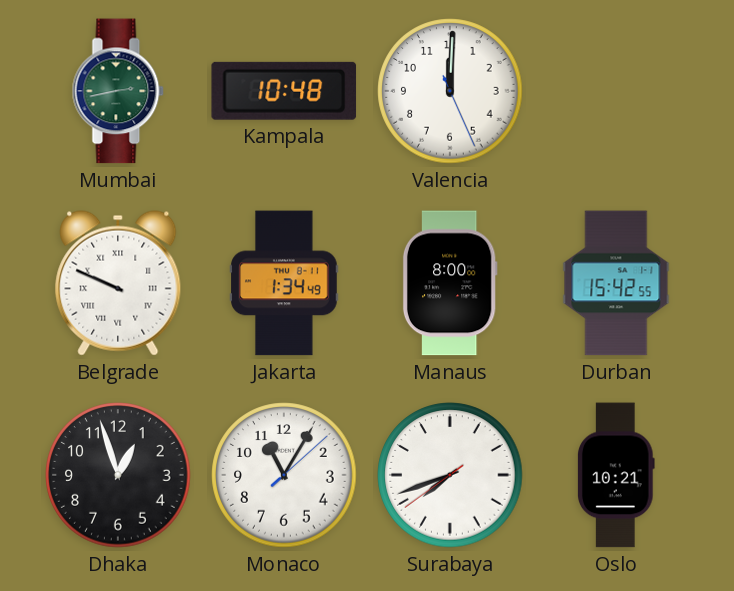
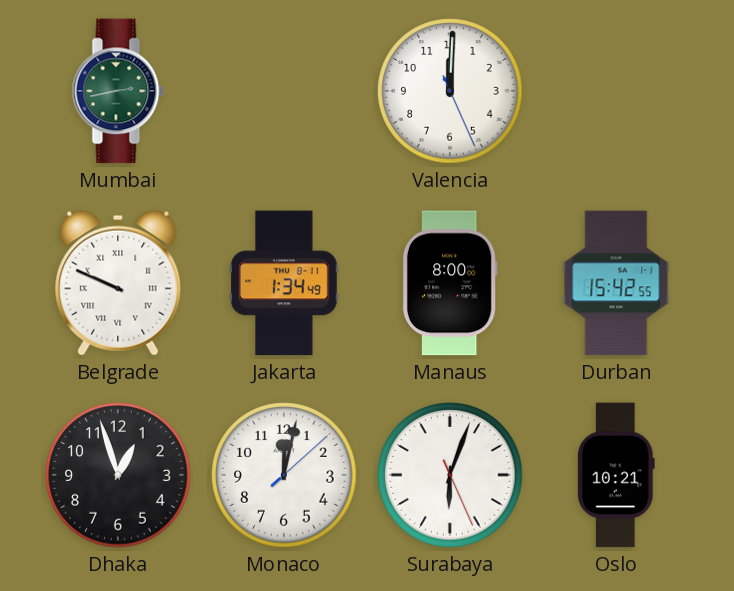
Kampala: 10:48 -> none (284, 91)
Monaco: 11:05 -> 12:02 (284, 475)
Surabaya: 7:41 -> 6:03 (450, 475)
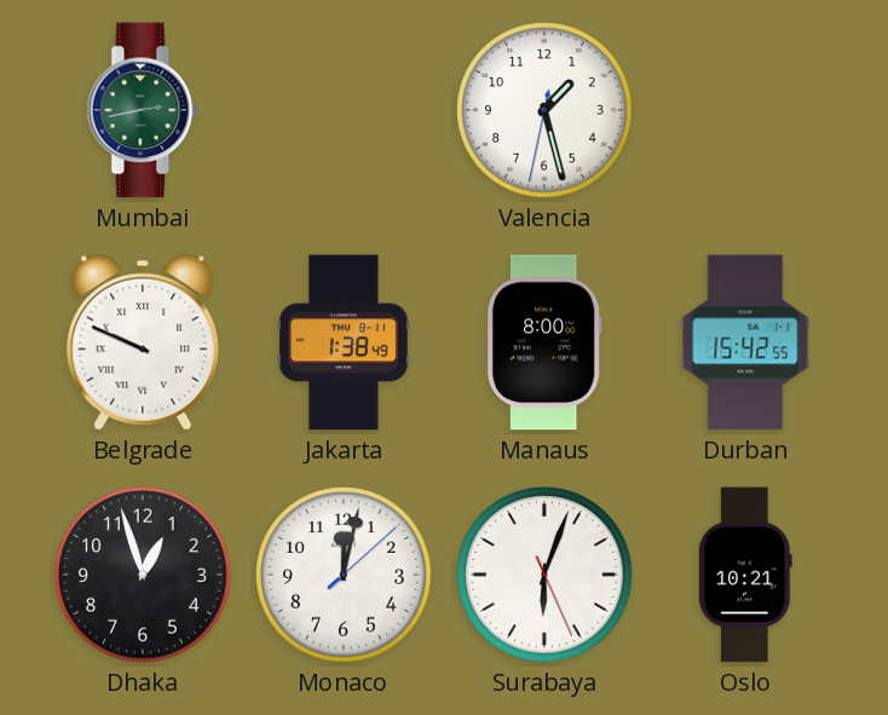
Valencia: 12:00 -> 1:27 (544, 110)
Jakarta: 1:34 -> 1:38 (344, 342)
